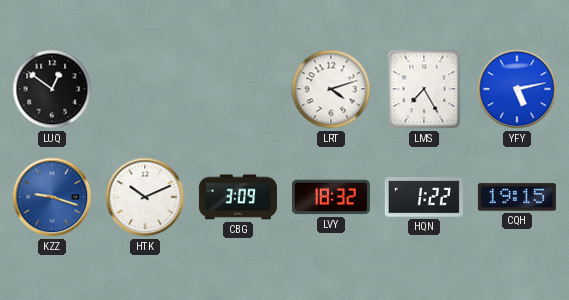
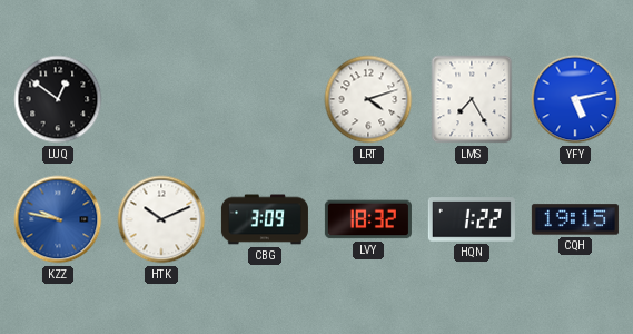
KZZ: 9:18 -> 9:47 (58, 219)
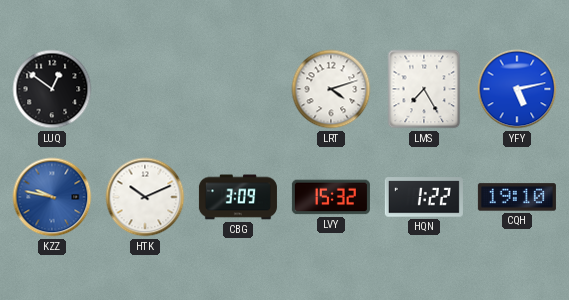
LVY: 18:32 -> 15:32 (331, 197)
CQH: 19:15 -> 19:10 (517, 197)
